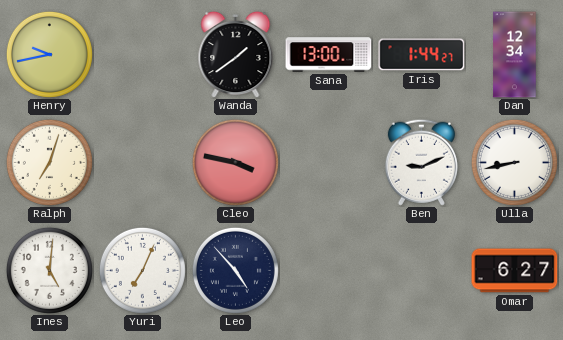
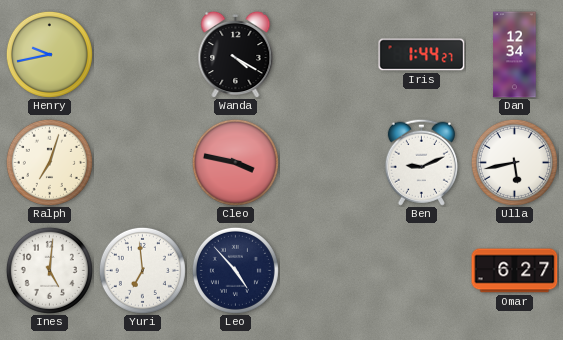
Wanda: 1:39 -> 4:20 (236, 54)
Sana: 13:00 -> none (329, 55)
Ulla: 8:43 -> 5:43 (514, 162)
Yuri: 7:04 -> 6:59 (142, 270)
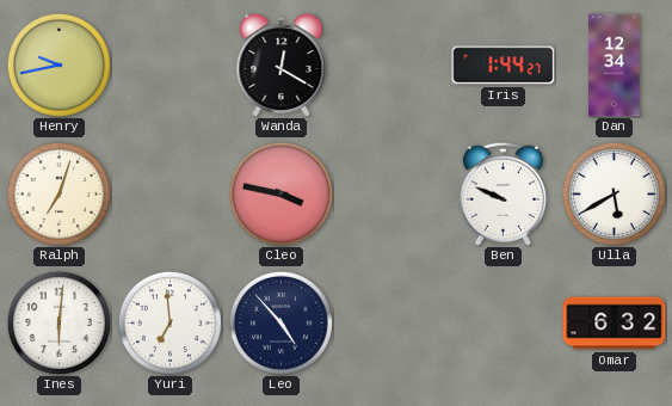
Wanda: 4:20 -> 12:20 (282, 64)
Ben: 9:11 -> 9:49 (503, 193)
Ulla: 5:43 -> 5:40 (614, 193)
Ines: 5:01 -> 6:01 (58, 322)
Omar: 6:27 -> 6:32 (615, 324)
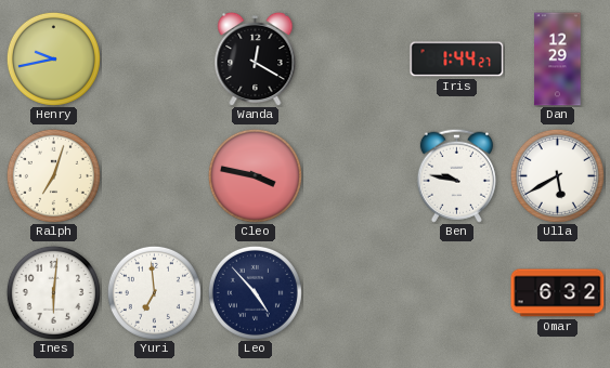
Dan: 12:34 -> 12:29 (558, 60)
Ben: 9:49 -> 9:47 (456, 175)
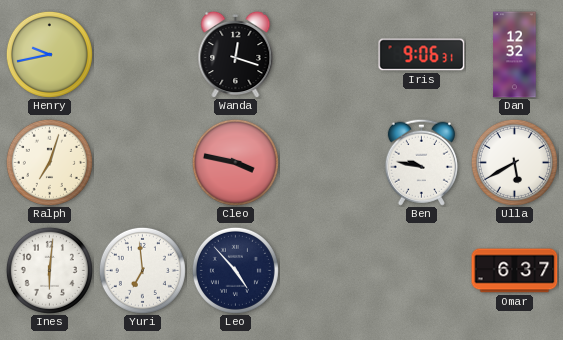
Wanda: 12:20 -> 12:18 (236, 54)
Iris: 1:44 -> 9:06 (422, 55)
Dan: 12:29 -> 12:32 (515, 55)
Omar: 6:32 -> 6:37 (515, 271)
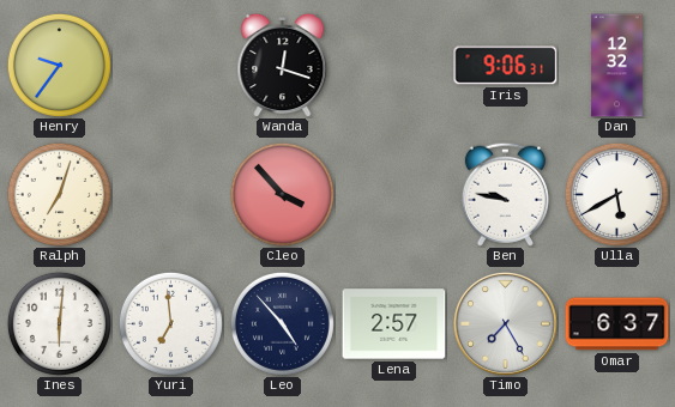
Henry: 9:43 -> 9:36 (59, 65)
Cleo: 3:47 -> 3:53 (282, 194)
Lena: none -> 2:57 (394, 324)
Timo: none -> 7:25 (505, 323)
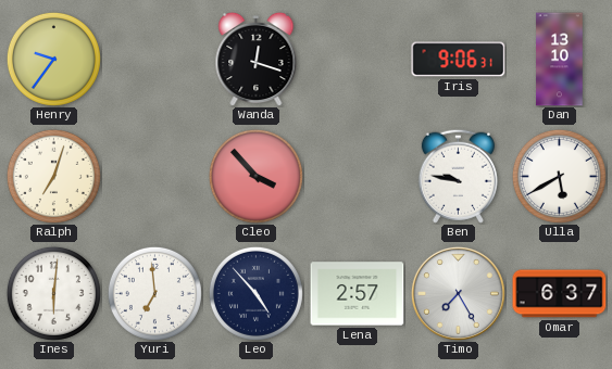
Dan: 12:32 -> 13:10 (560, 60)
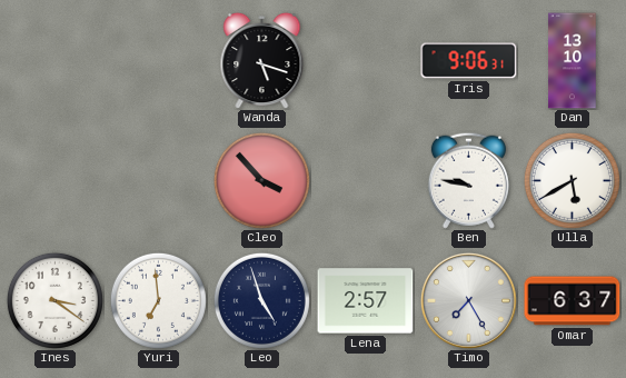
Henry: 9:36 -> none (53, 59)
Wanda: 12:18 -> 5:18 (262, 60)
Ralph: 7:03 -> none (53, 176)
Ines: 6:01 -> 3:21 (54, 300)
Leo: 4:53 -> 4:57 (261, 300)
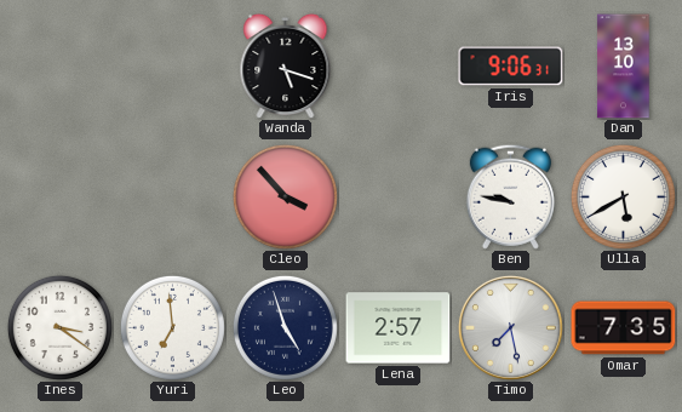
Timo: 7:25 -> 7:28 (510, 327)
Omar: 6:37 -> 7:35 (624, 328)
